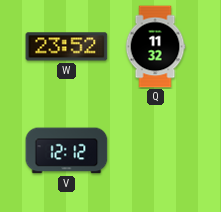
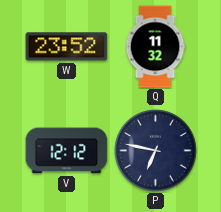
P: none -> 6:47 (156, 151)
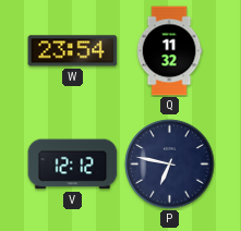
W: 23:52 -> 23:54 (73, 51)
